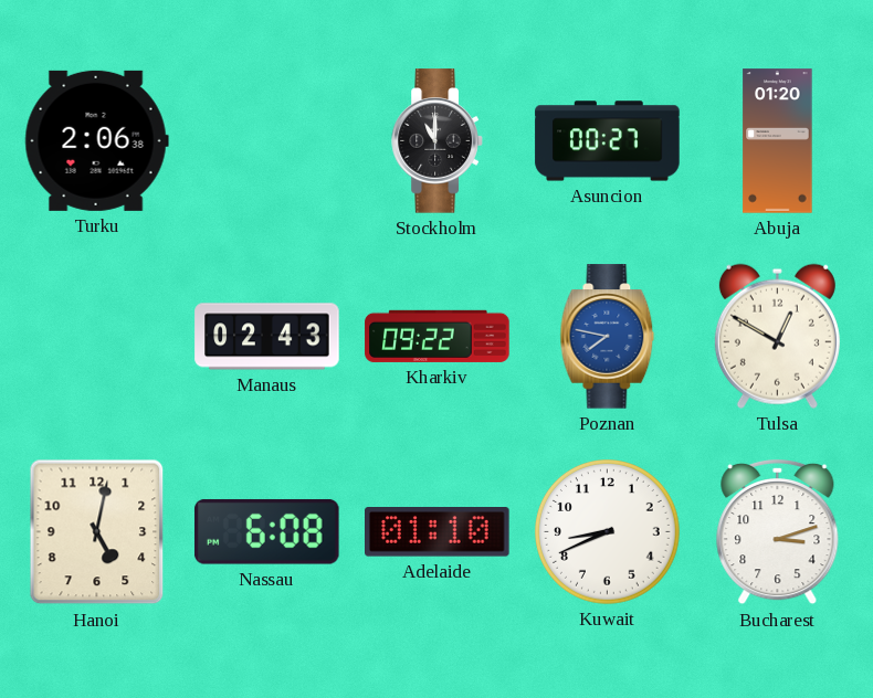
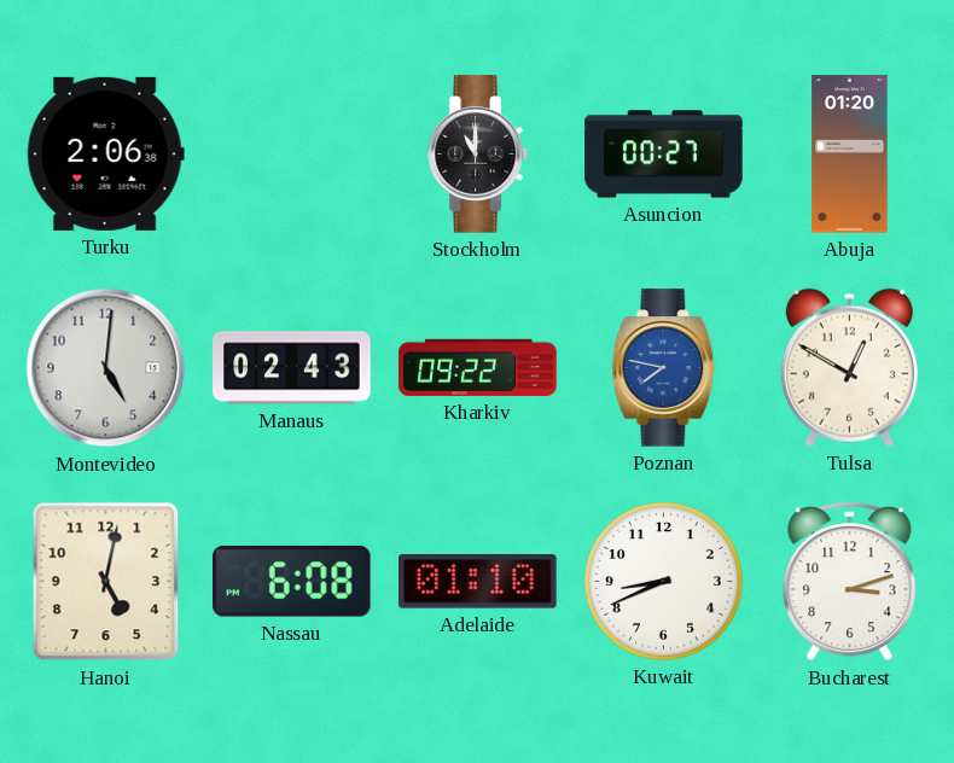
Montevideo: none -> 5:01 (106, 368)
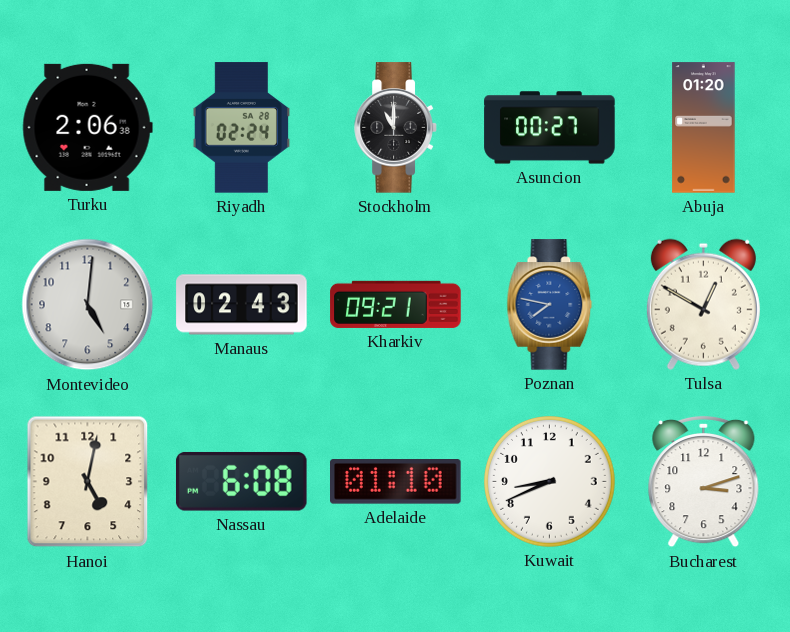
Riyadh: none -> 02:24 (242, 128)
Kharkiv: 09:22 -> 09:21 (396, 304)
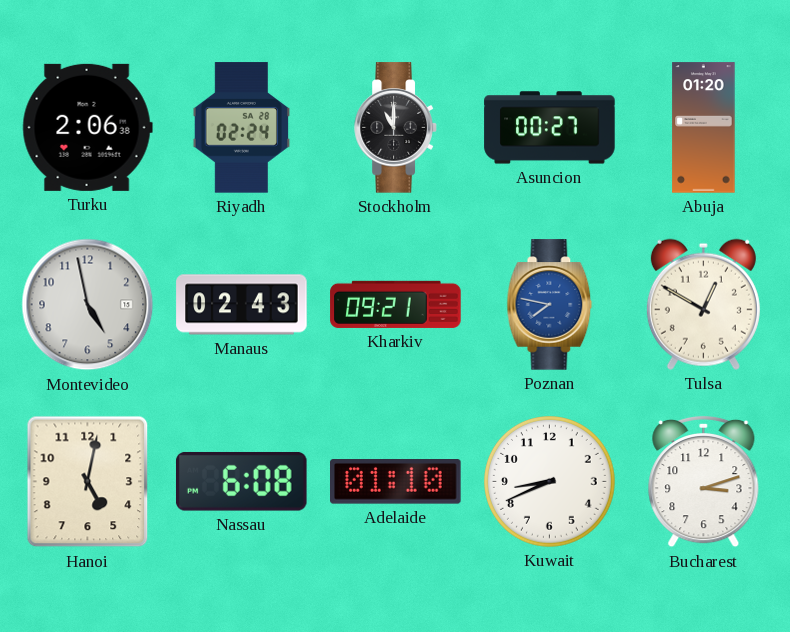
Montevideo: 5:01 -> 4:58 (88, 305)
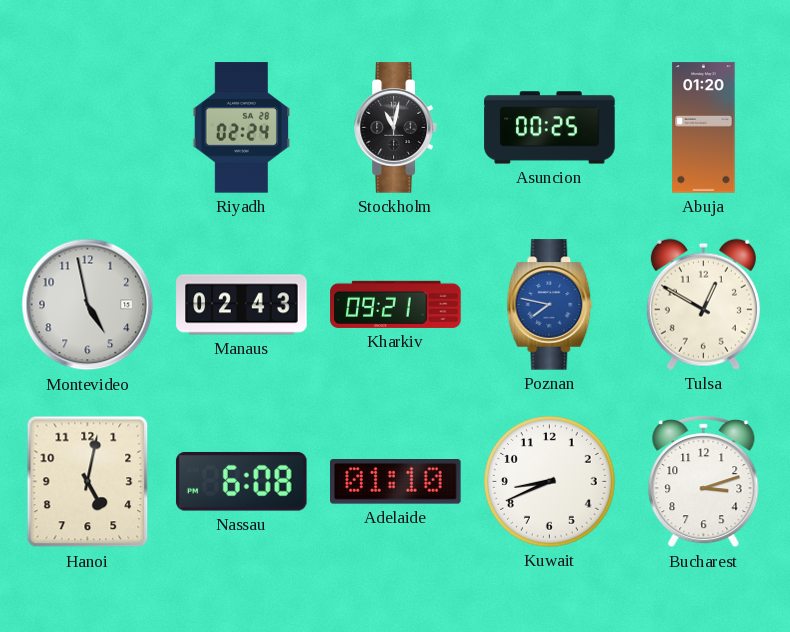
Turku: 2:06 -> none (87, 127)
Stockholm: 11:00 -> 11:02 (396, 128)
Asuncion: 00:27 -> 00:25 (550, 128)
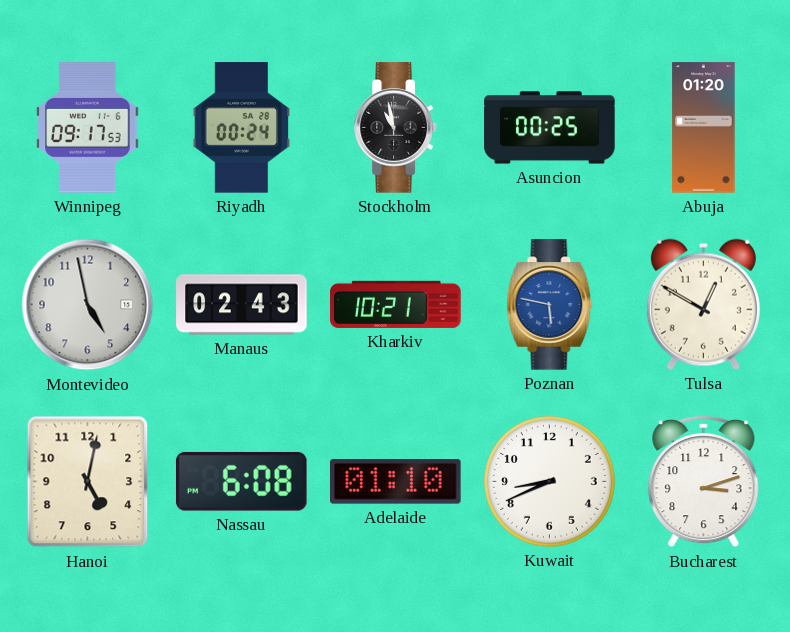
Winnipeg: none -> 09:17 (88, 128)
Riyadh: 02:24 -> 00:24 (242, 128)
Stockholm: 11:02 -> 10:58 (396, 128)
Kharkiv: 09:21 -> 10:21 (396, 304)
Poznan: 7:47 -> 5:47 (550, 305)
